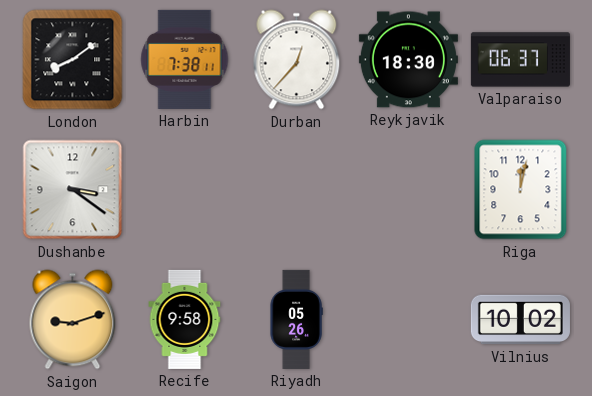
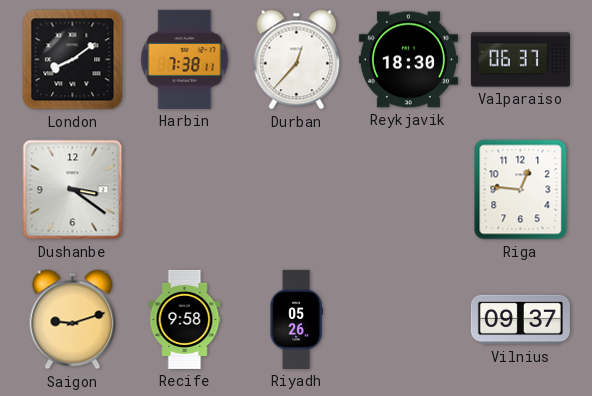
Riga: 12:02 -> 12:46 (521, 190)
Vilnius: 10:02 -> 09:37 (520, 320)
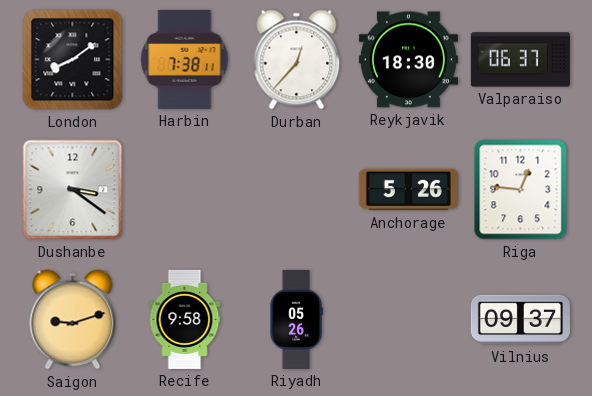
Anchorage: none -> 5:26 (408, 190)
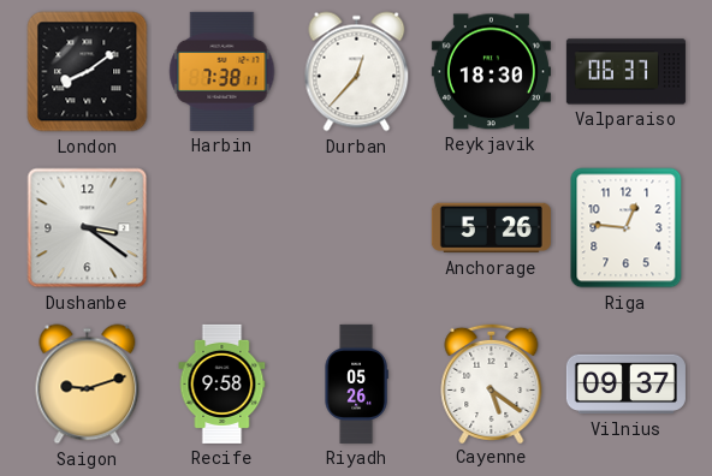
Cayenne: none -> 5:21 (492, 382)
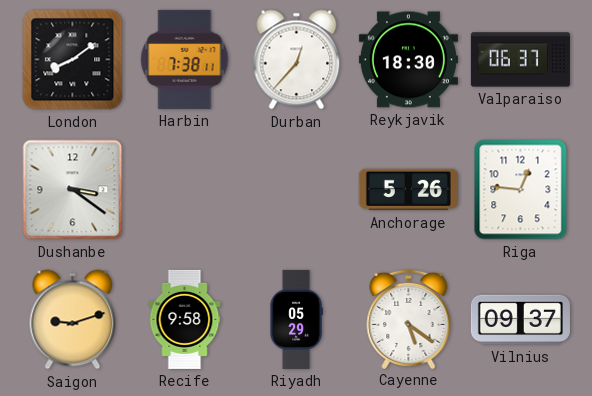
Riyadh: 05:26 -> 05:29 (296, 319)
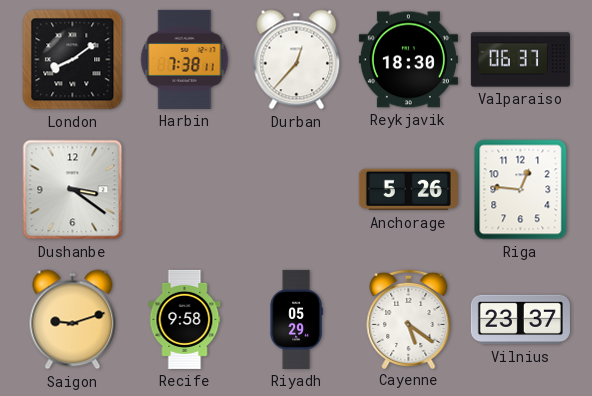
Vilnius: 09:37 -> 23:37 (520, 320)
